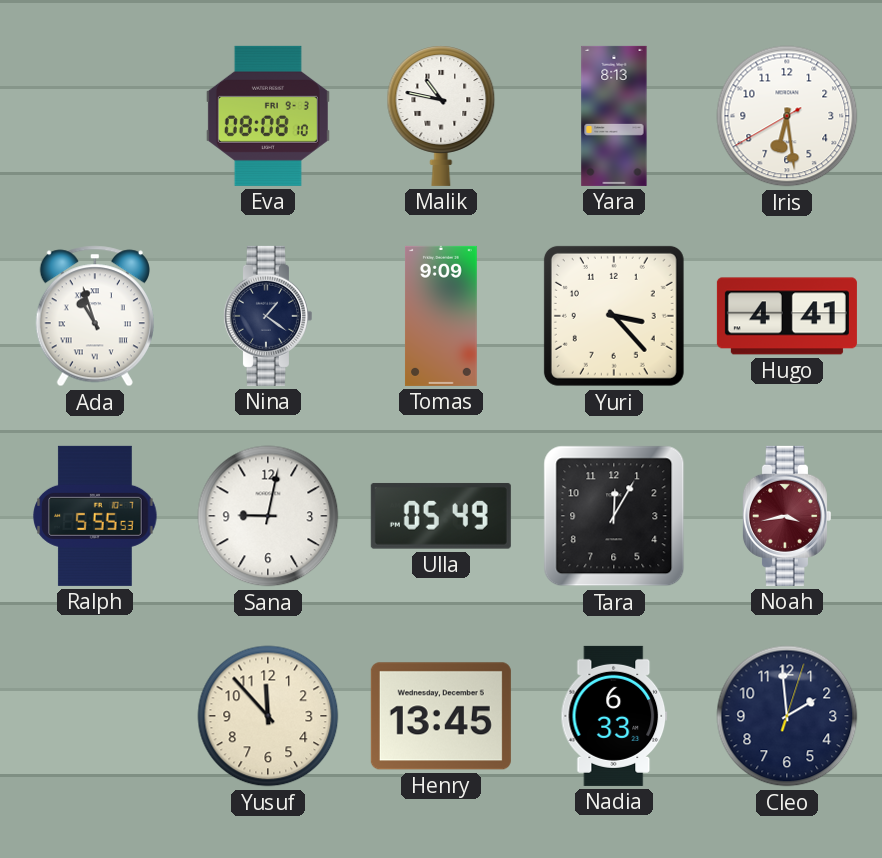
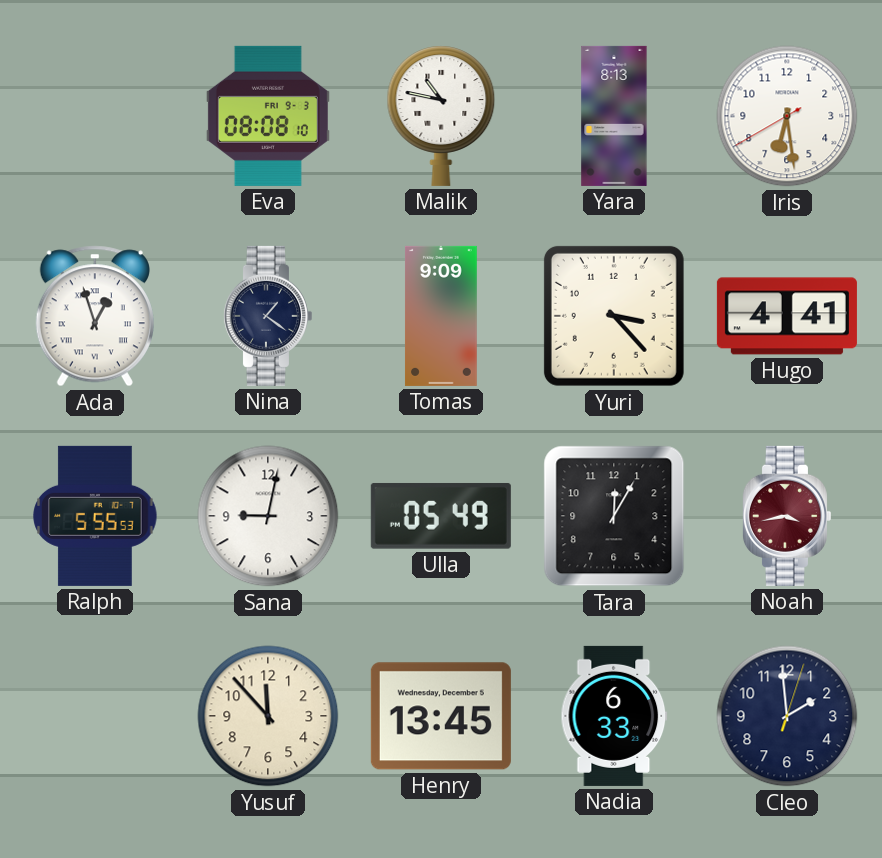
Ada: 10:57 -> 12:57 (95, 316)
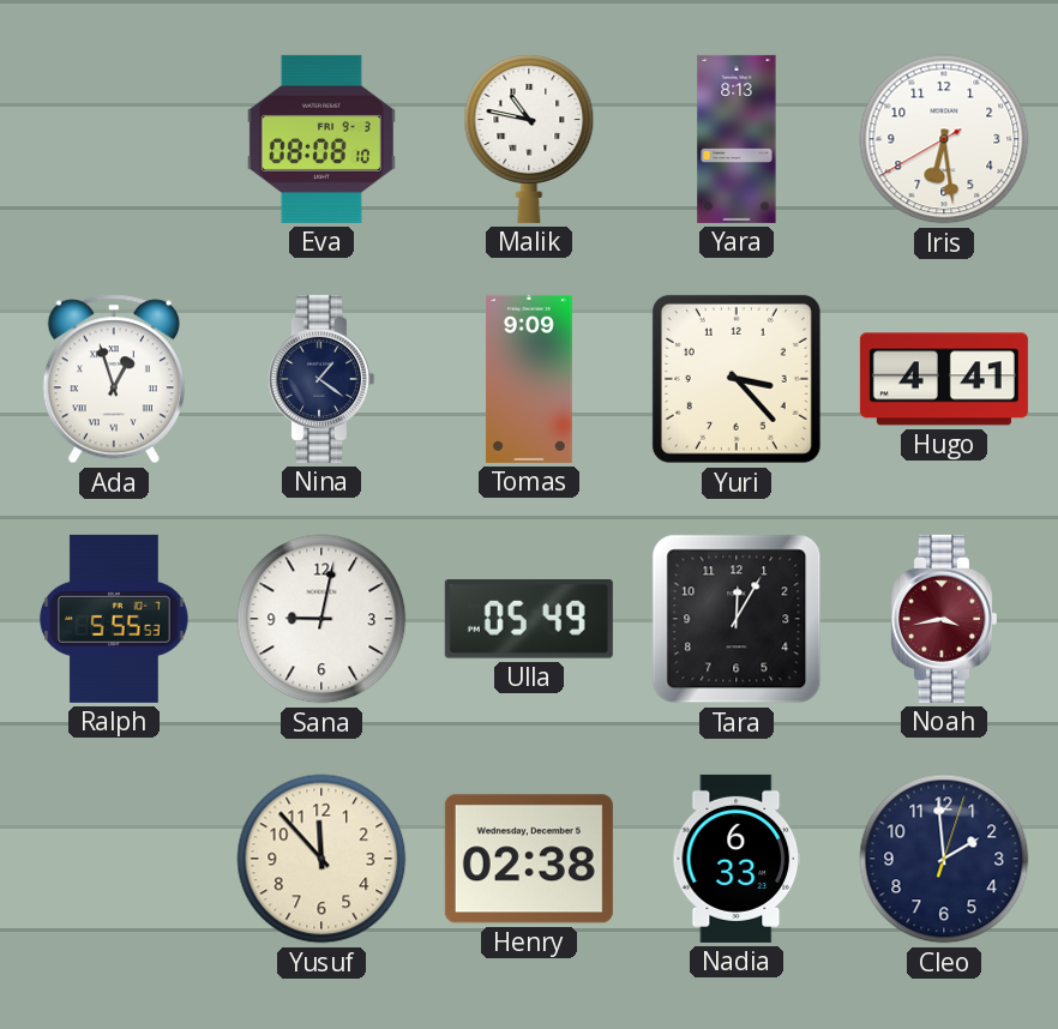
Henry: 13:45 -> 02:38 (529, 859)
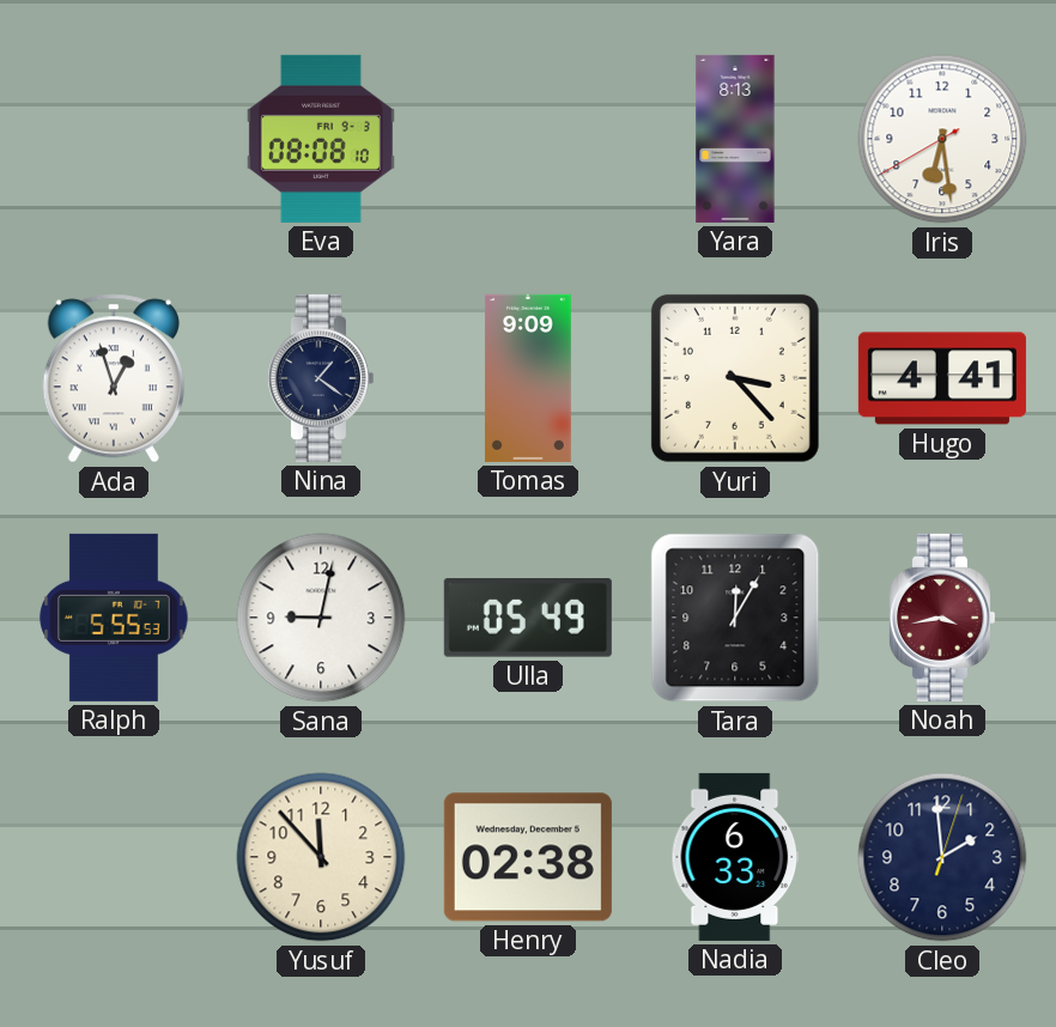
Malik: 10:47 -> none (529, 139)
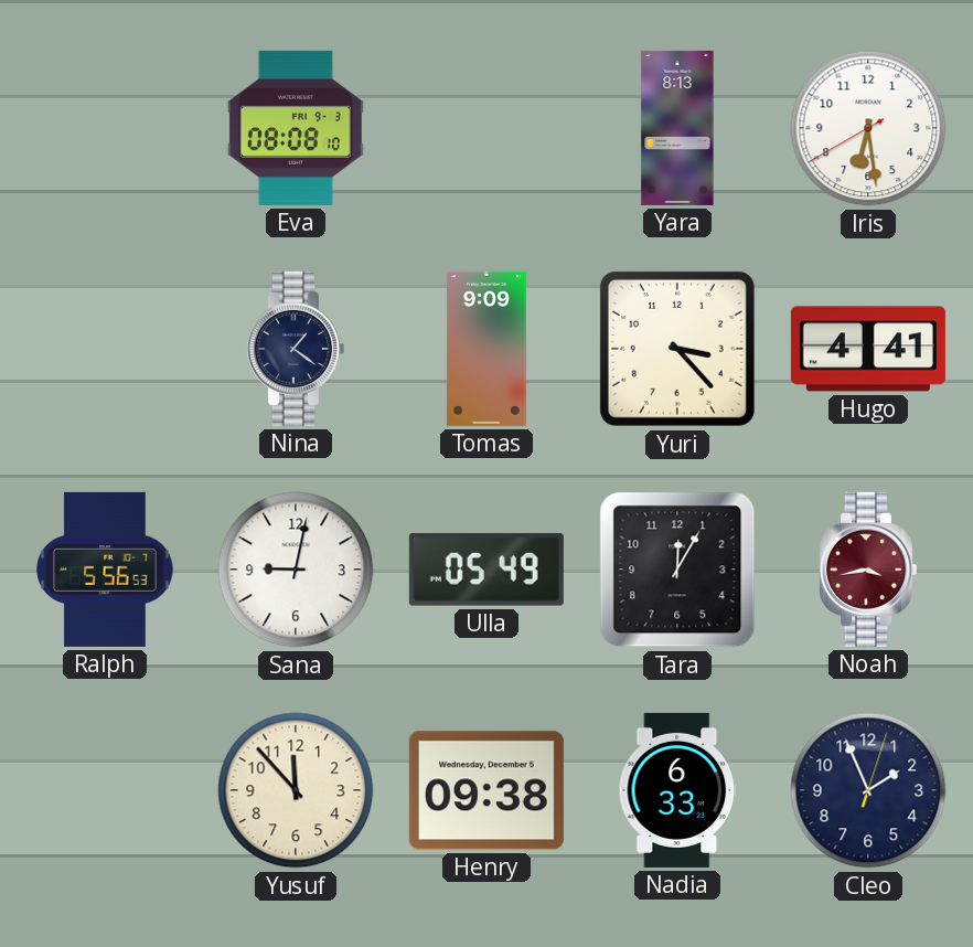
Ada: 12:57 -> none (114, 378)
Ralph: 5:55 -> 5:56 (105, 570)
Henry: 02:38 -> 09:38 (487, 790)
Cleo: 1:59 -> 1:56 (868, 790)
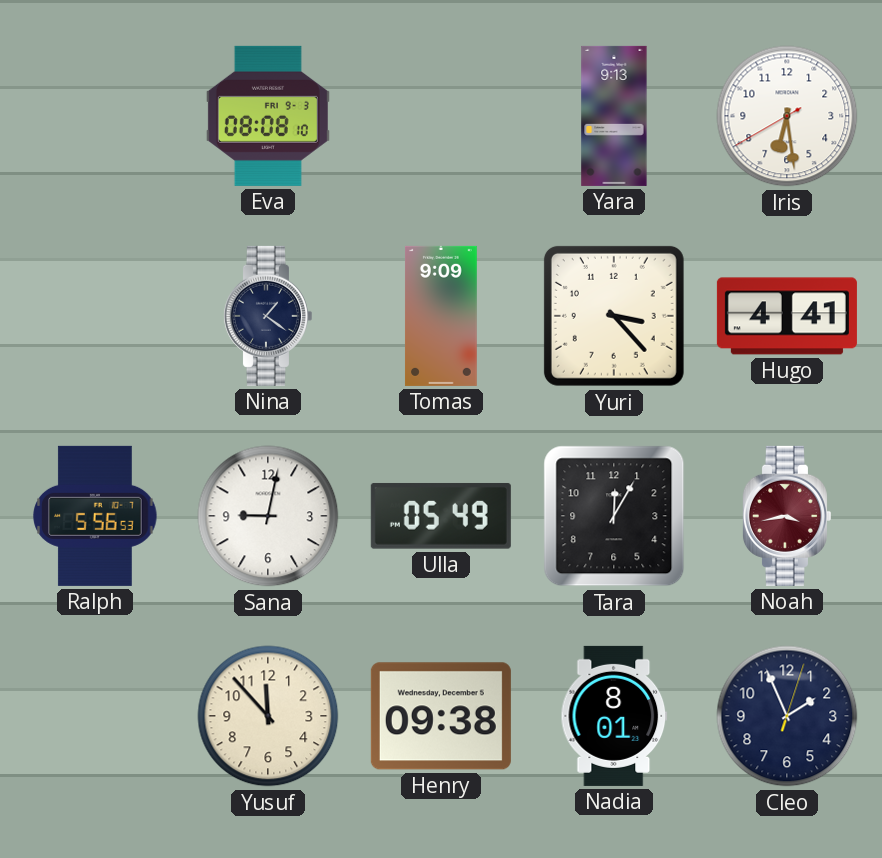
Yara: 8:13 -> 9:13 (614, 116)
Nadia: 6:33 -> 8:01 (614, 716)
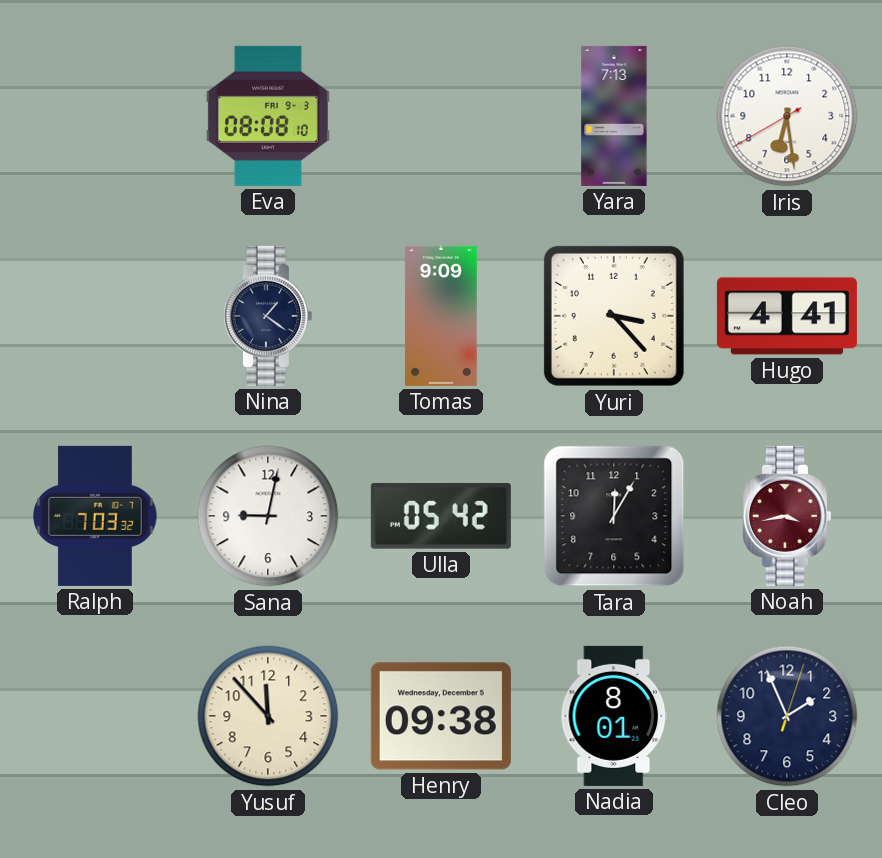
Yara: 9:13 -> 7:13 (614, 116)
Ralph: 5:56 -> 7:03 (95, 516)
Ulla: 05:49 -> 05:42 (441, 516)
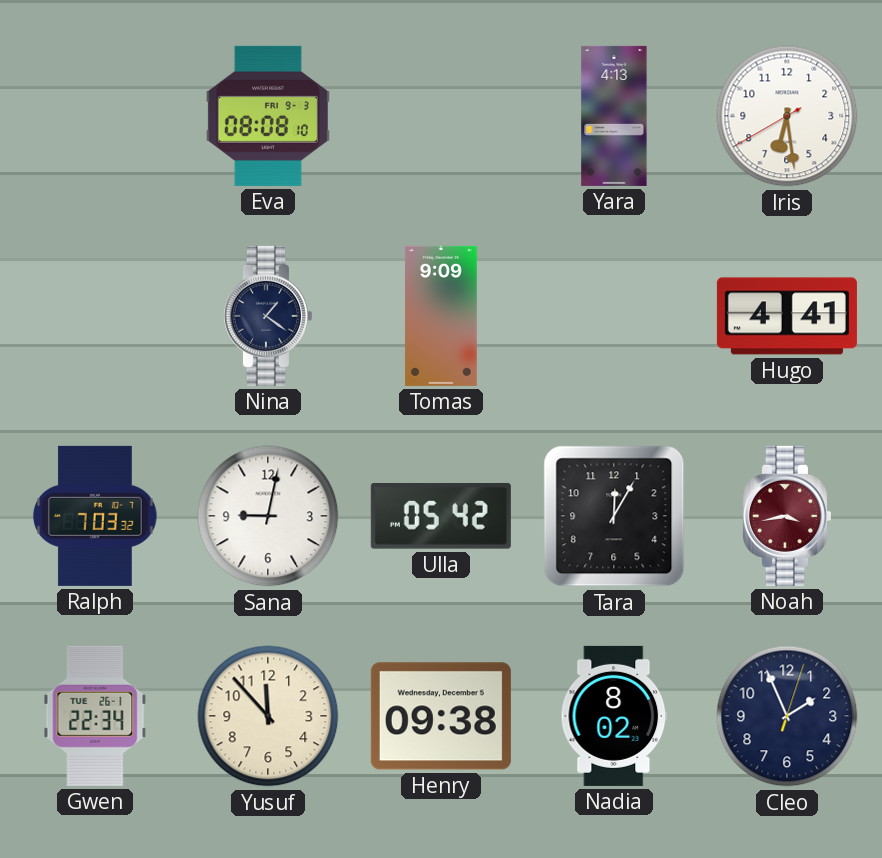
Yara: 7:13 -> 4:13 (614, 116)
Yuri: 3:23 -> none (614, 316)
Gwen: none -> 22:34 (95, 716)
Nadia: 8:01 -> 8:02 (614, 716)
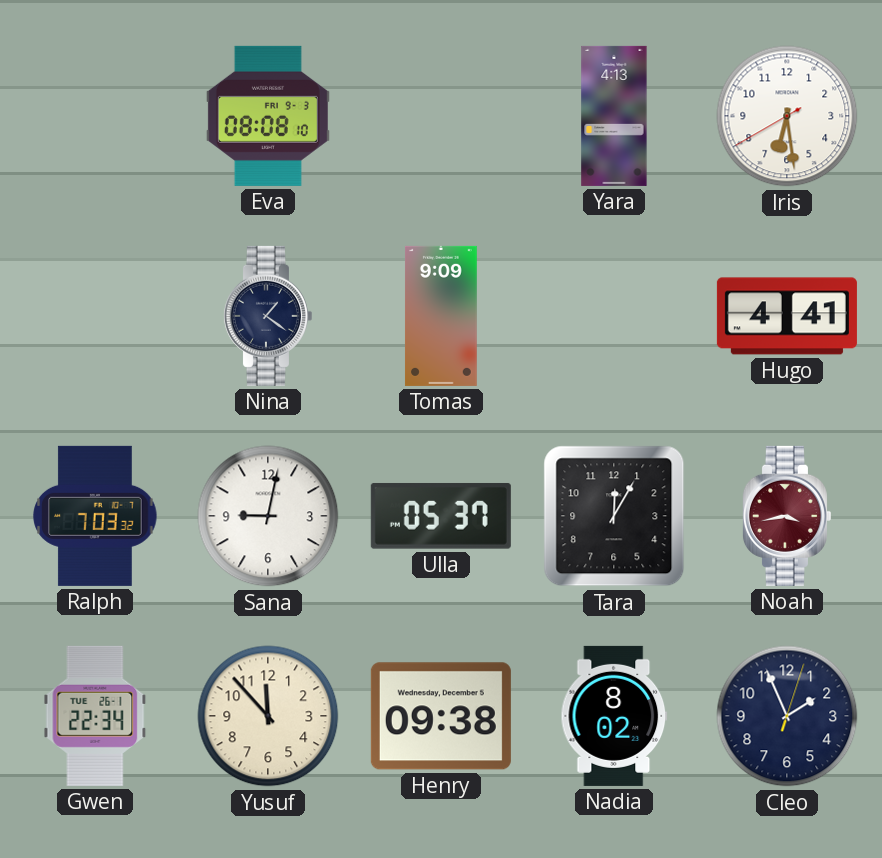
Ulla: 05:42 -> 05:37 (441, 516)
